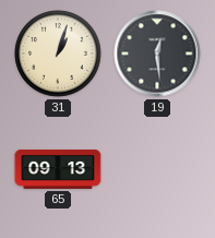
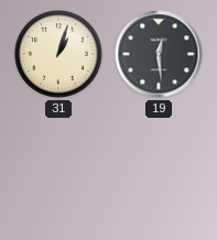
65: 09:13 -> none (58, 169)
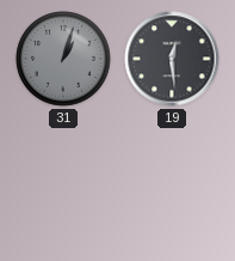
31 dial: cream -> grey (63, 59)
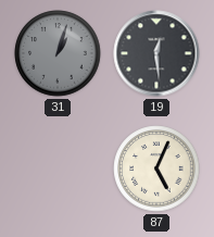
87: none -> 5:04 (156, 169)
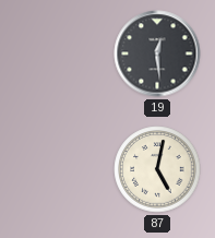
31: 1:03 -> none (58, 53)
87: 5:04 -> 5:02 (157, 169)
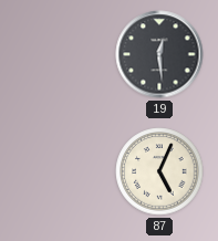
87: 5:02 -> 5:04 (159, 171)
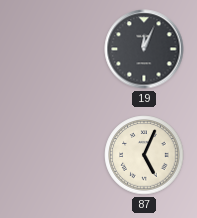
19: 12:29 -> 12:04 (144, 49)
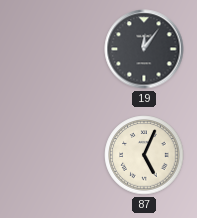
19: 12:04 -> 12:06 (144, 49)
